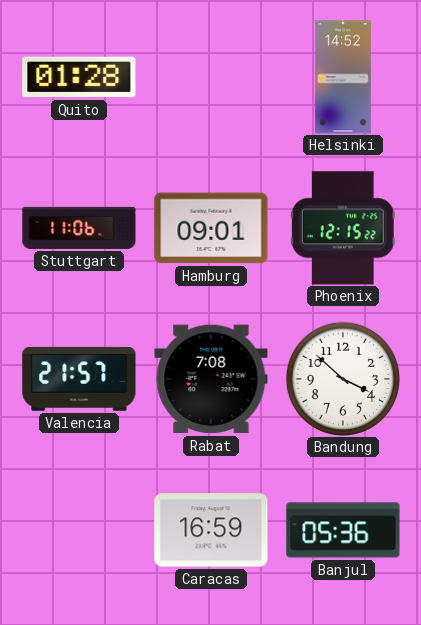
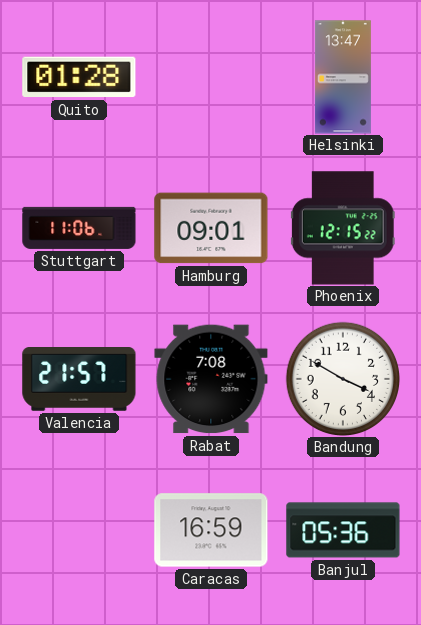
Helsinki: 14:52 -> 13:47 (343, 77)
Bandung: 3:52 -> 3:50 (342, 378)
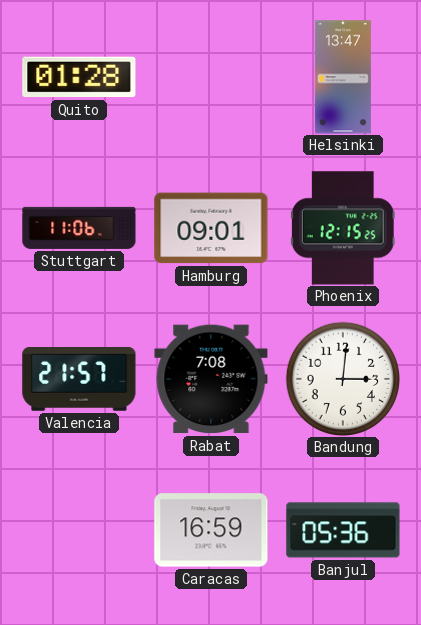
Phoenix: 12:15:22 -> 12:15:25 (343, 228)
Bandung: 3:50 -> 3:01 (342, 378)
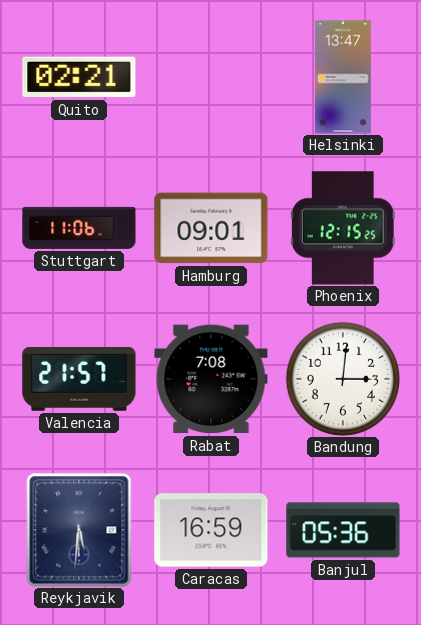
Quito: 01:28 -> 02:21 (79, 77)
Reykjavik: none -> 5:31 (79, 530)
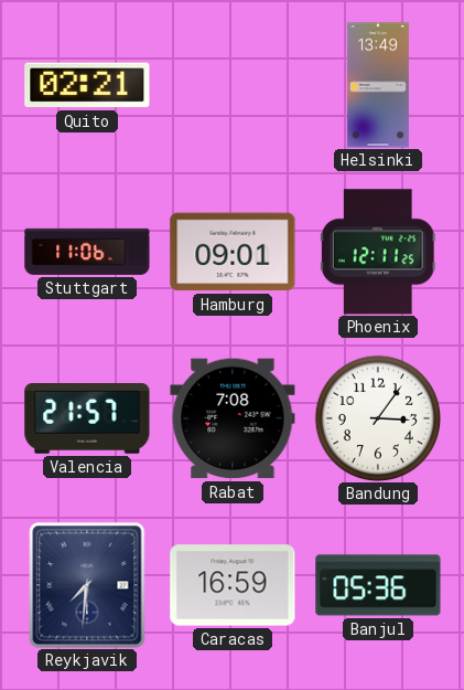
Helsinki: 13:47 -> 13:49 (378, 85)
Phoenix: 12:15 -> 12:11 (378, 252)
Bandung: 3:01 -> 3:06 (377, 417)
Reykjavik: 5:31 -> 7:31 (87, 585)
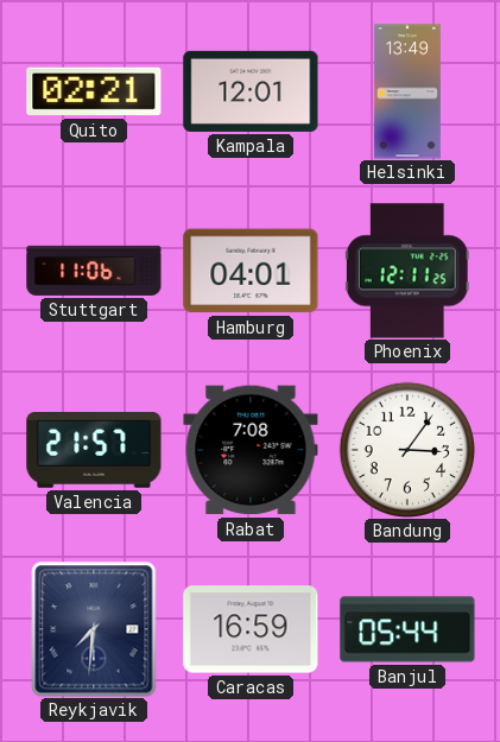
Kampala: none -> 12:01 (251, 91)
Hamburg: 09:01 -> 04:01 (251, 271)
Banjul: 05:36 -> 05:44 (407, 629)
